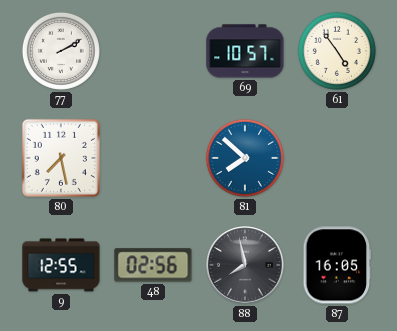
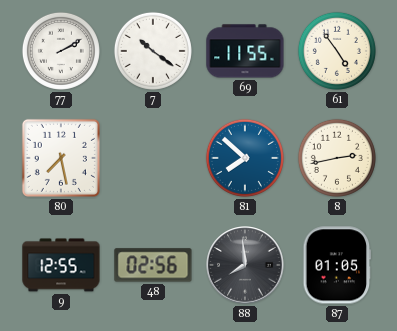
7: none -> 10:21 (153, 51)
69: 10:57 -> 11:55 (245, 51)
8: none -> 2:43 (337, 158)
88: 7:58 -> 7:59 (245, 265)
87: 16:05 -> 01:05 (337, 265)
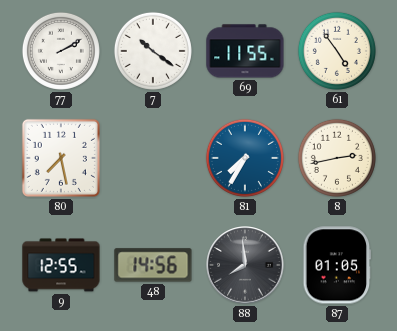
81: 7:52 -> 7:35 (245, 158)
48: 02:56 -> 14:56 (153, 265)
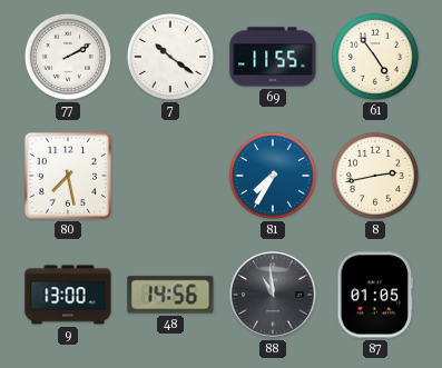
9: 12:55 -> 13:00 (68, 295)
88: 7:59 -> 10:59 (273, 295)
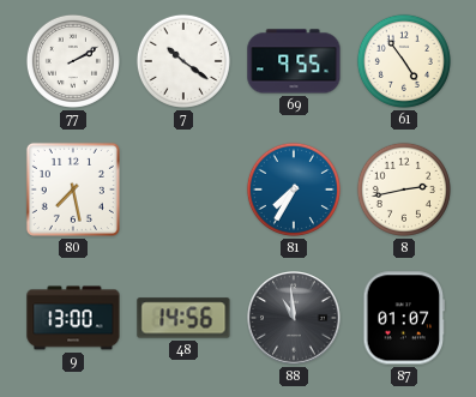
69: 11:55 -> 9:55 (294, 61)
87: 01:05 -> 01:07 (404, 318)
